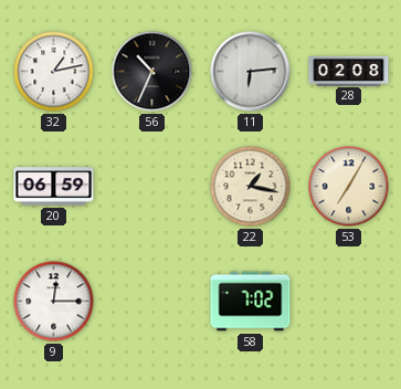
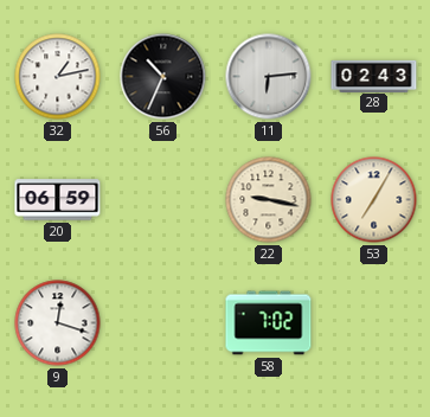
28: 02:08 -> 02:43 (374, 76)
22: 1:17 -> 9:17 (269, 200)
9: 12:15 -> 12:18 (58, 323)
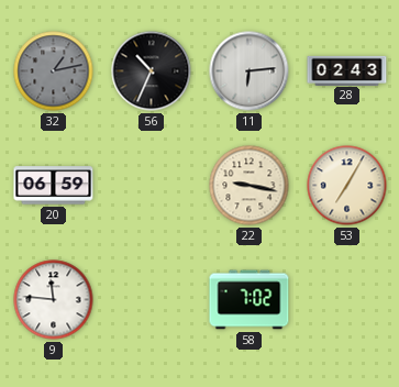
32 dial: white -> grey (54, 71)
9: 12:18 -> 11:46 (54, 300)
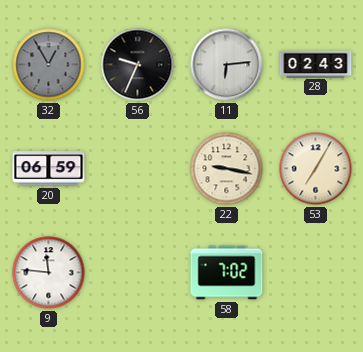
32: 1:13 -> 12:55 (49, 65)
56: 10:34 -> 9:34 (138, 65)
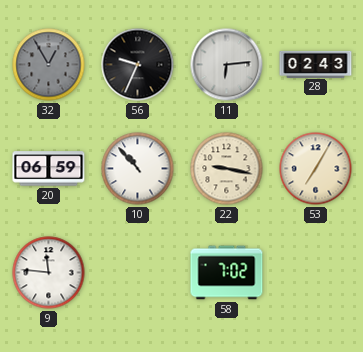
10: none -> 10:53 (138, 169)
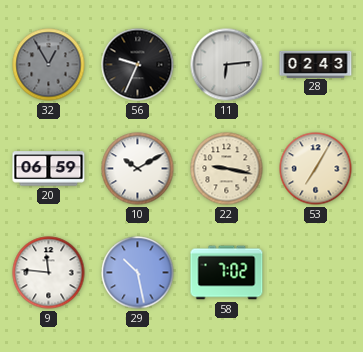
10: 10:53 -> 10:10 (138, 169)
29: none -> 10:28 (138, 273)
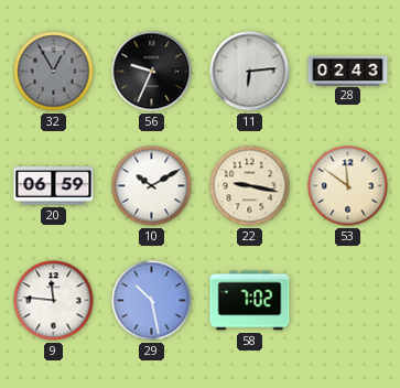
53: 7:05 -> 11:51 (348, 186)
